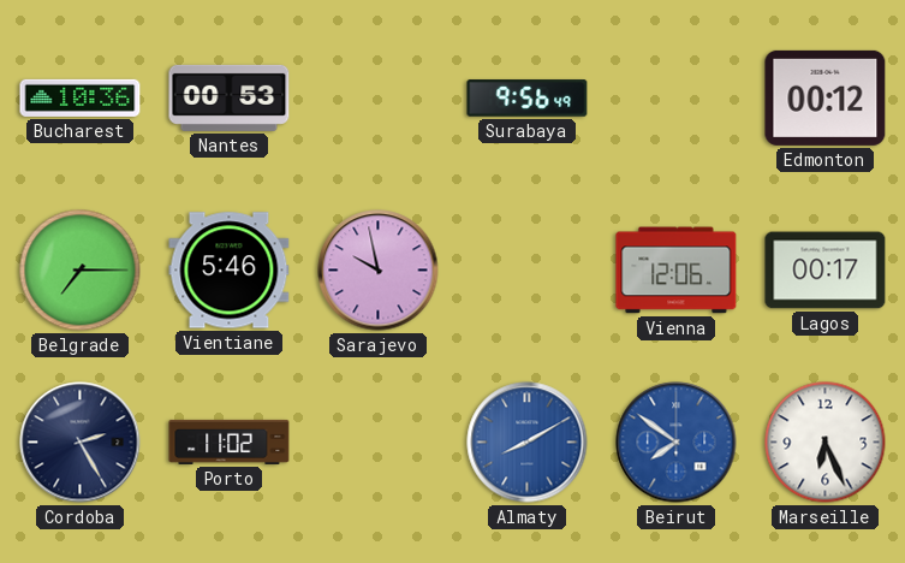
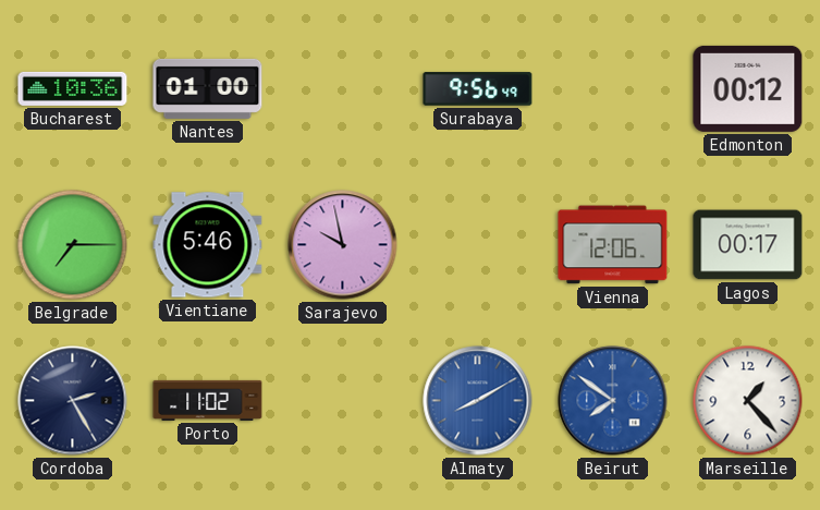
Nantes: 00:53 -> 01:00 (208, 88)
Marseille: 6:26 -> 1:23 (748, 401)
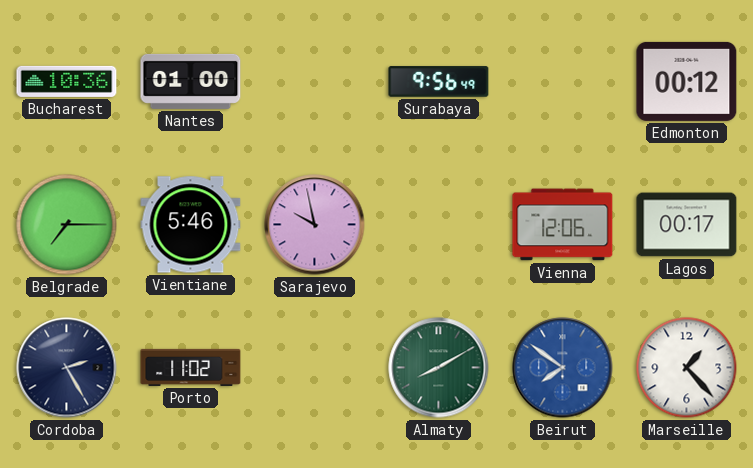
Almaty dial: blue -> green (439, 368)
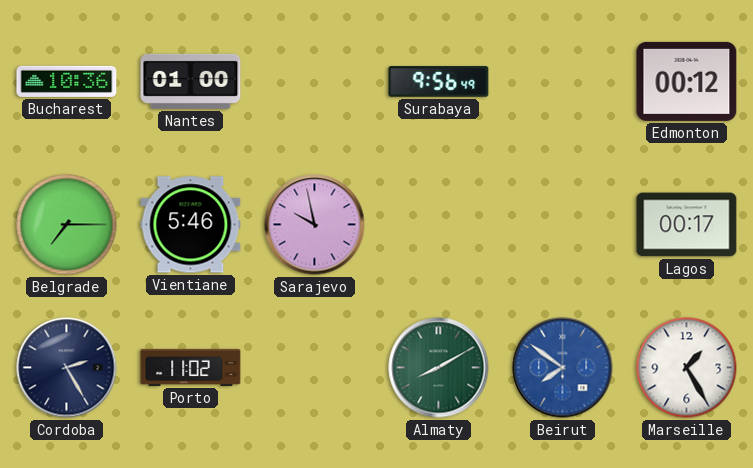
Vienna: 12:06 -> none (563, 225)
Marseille: 1:23 -> 1:25 (687, 368)
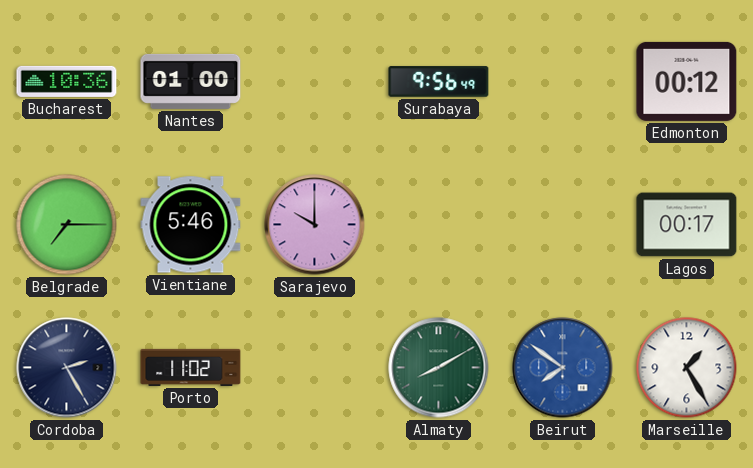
Sarajevo: 9:58 -> 10:00 (315, 225)
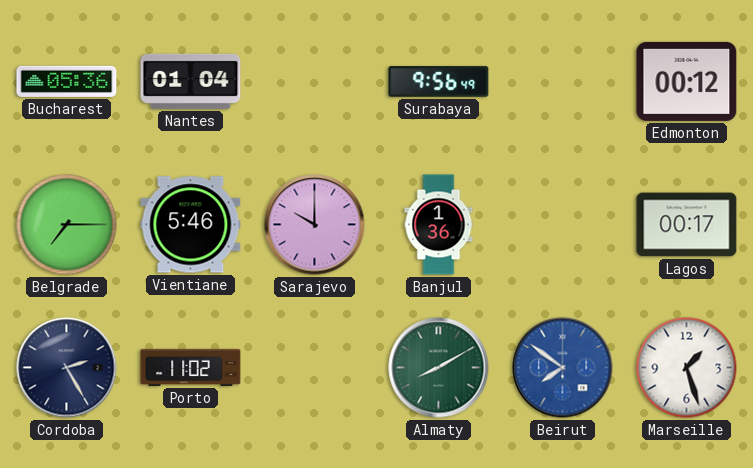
Bucharest: 10:36 -> 05:36 (67, 81)
Nantes: 01:00 -> 01:04 (191, 81)
Banjul: none -> 1:36 (439, 225)
Marseille: 1:25 -> 1:27 (687, 368)
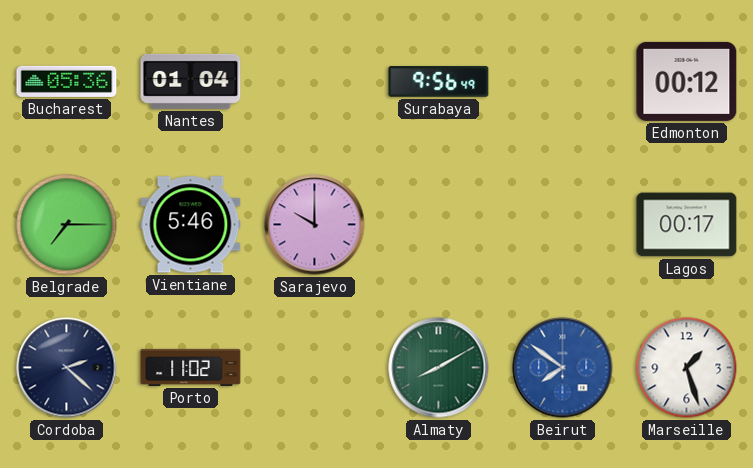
Banjul: 1:36 -> none (439, 225)
Cordoba: 2:25 -> 2:22 (67, 368)
